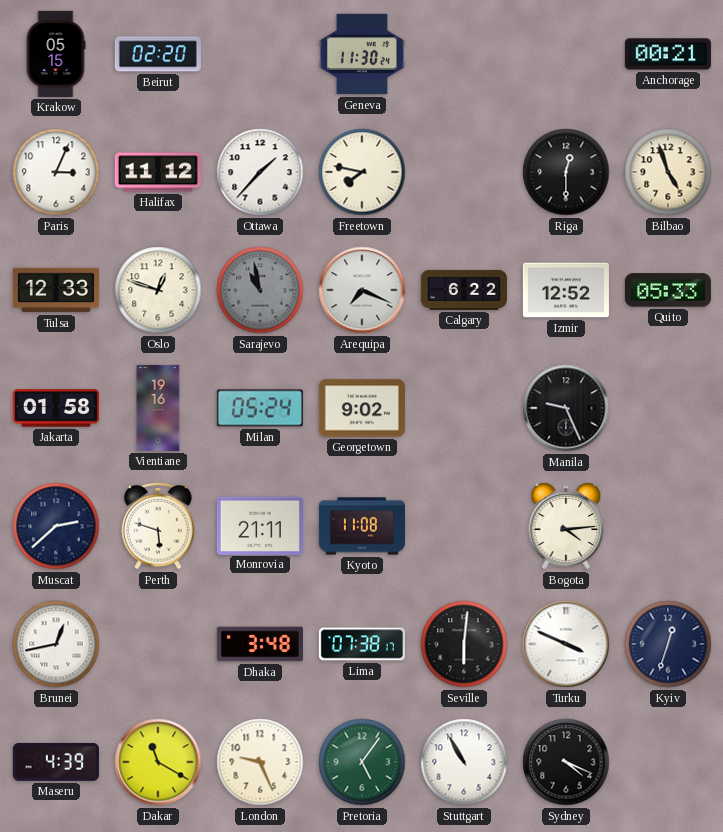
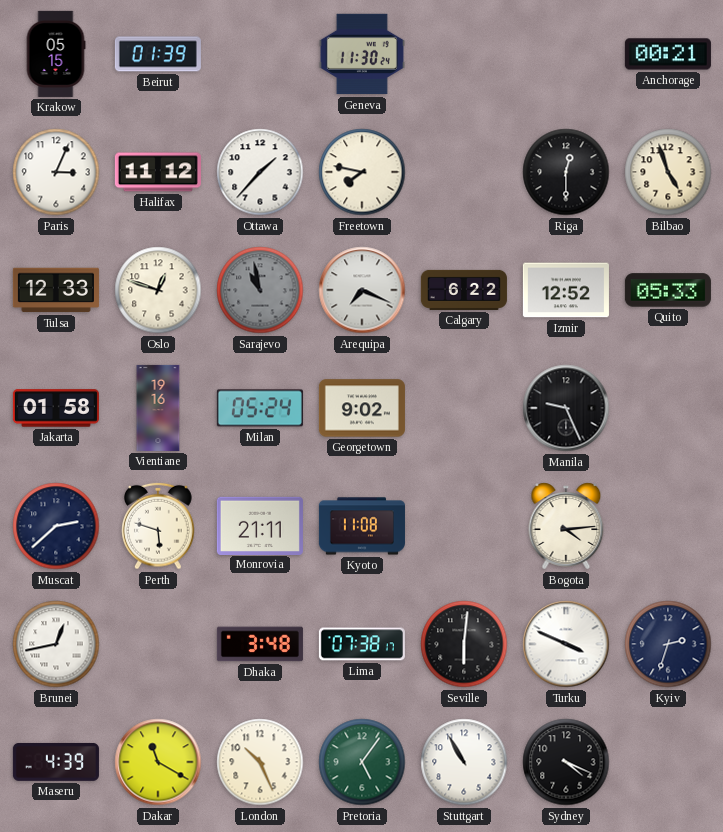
Beirut: 02:20 -> 01:39 (158, 54)
Kyiv: 12:33 -> 2:33 (668, 644)
London: 9:26 -> 10:26 (260, 762)
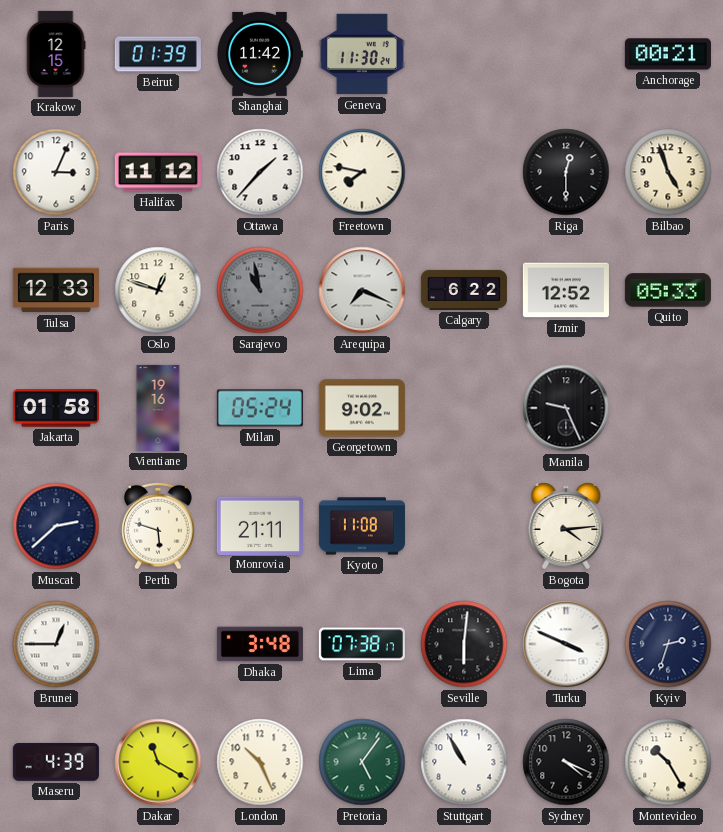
Krakow: 05:15 -> 12:15 (56, 54)
Shanghai: none -> 11:42 (259, 54)
Brunei: 12:43 -> 12:45 (56, 644)
Montevideo: none -> 10:25 (668, 762)
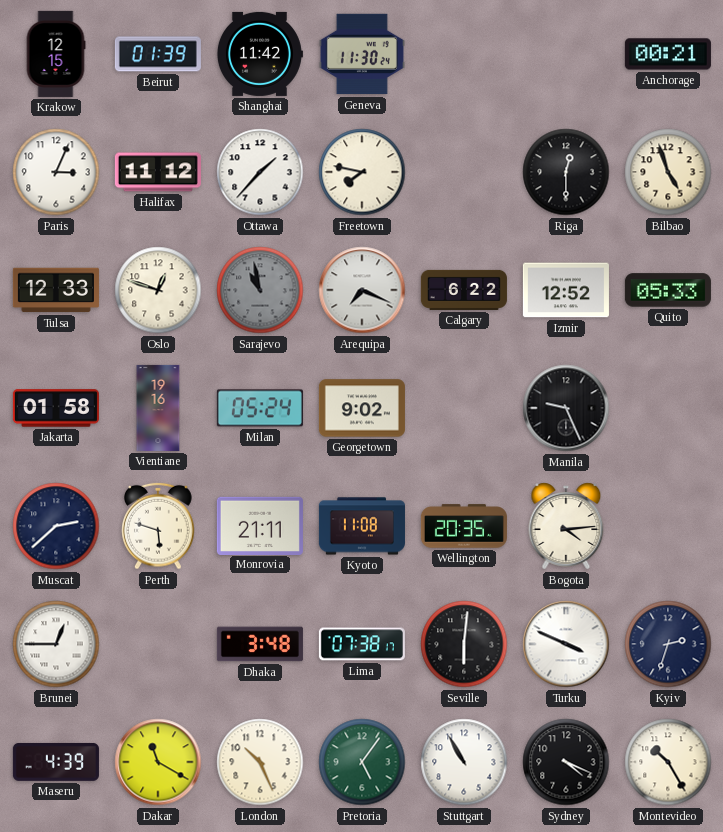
Wellington: none -> 20:35 (464, 526)
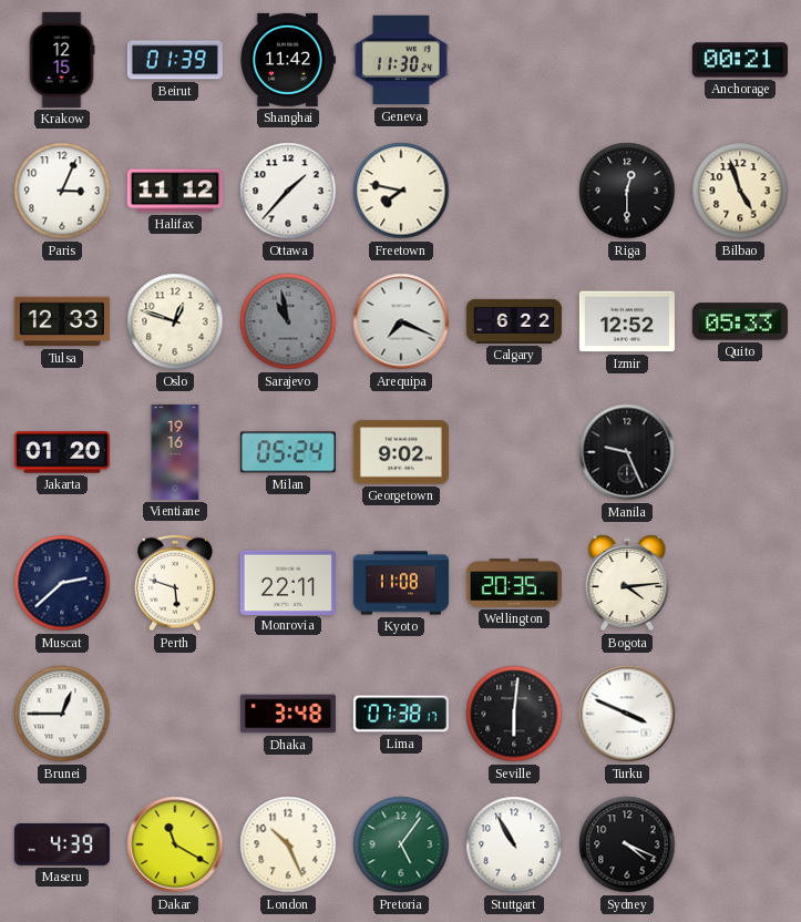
Jakarta: 01:58 -> 01:20 (62, 452)
Monrovia: 21:11 -> 22:11 (288, 582)
Kyiv: 2:33 -> none (668, 644)
Montevideo: 10:25 -> none (668, 762)
